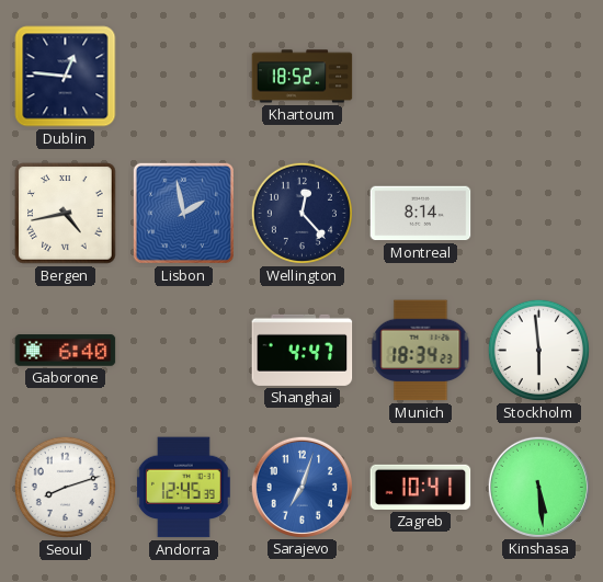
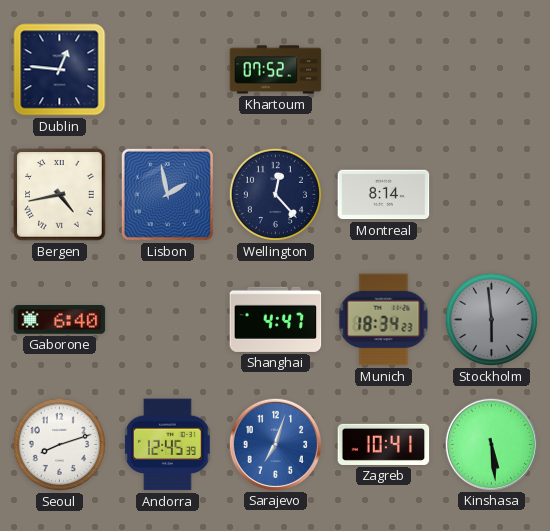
Khartoum: 18:52 -> 07:52 (276, 70)
Stockholm dial: white -> grey (491, 319)
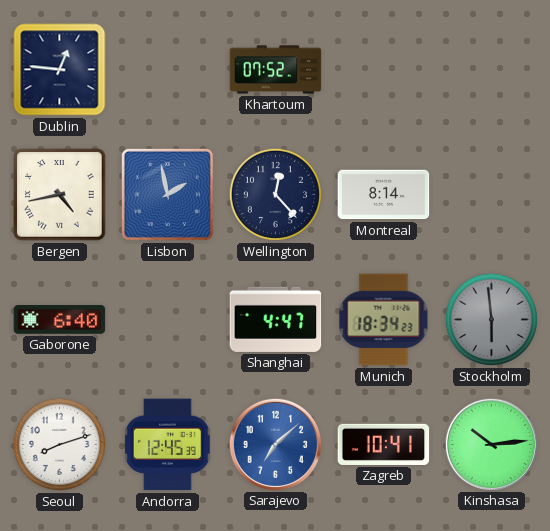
Sarajevo: 7:03 -> 7:08 (275, 444)
Kinshasa: 5:29 -> 10:14 (491, 444)
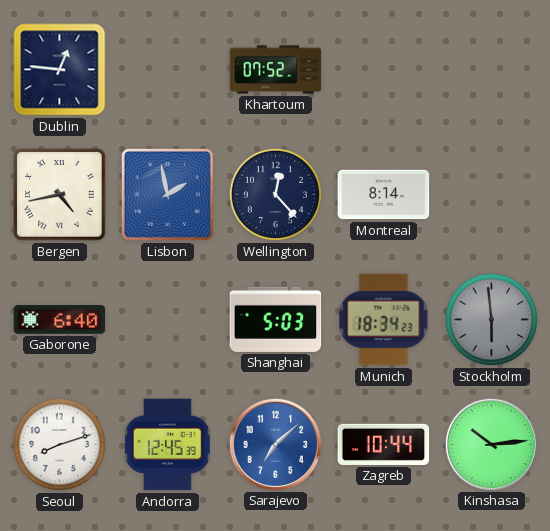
Shanghai: 4:47 -> 5:03 (276, 319)
Zagreb: 10:41 -> 10:44 (384, 444)
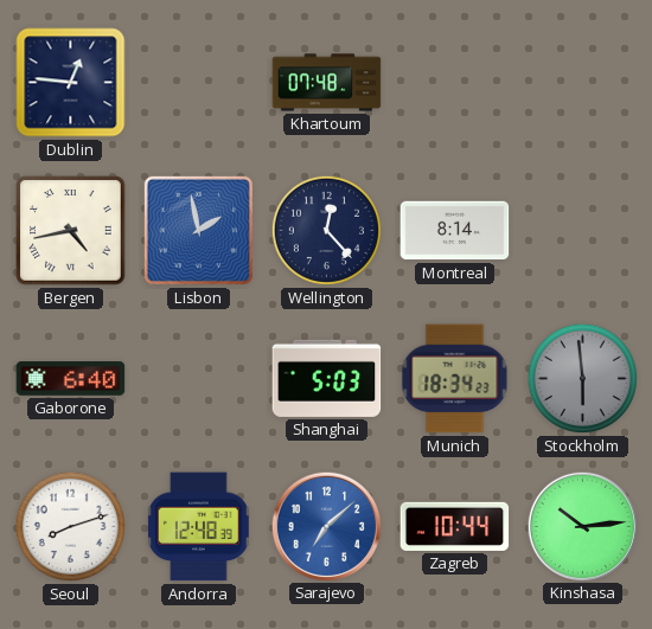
Khartoum: 07:52 -> 07:48 (327, 83)
Andorra: 12:45 -> 12:48 (198, 527)
